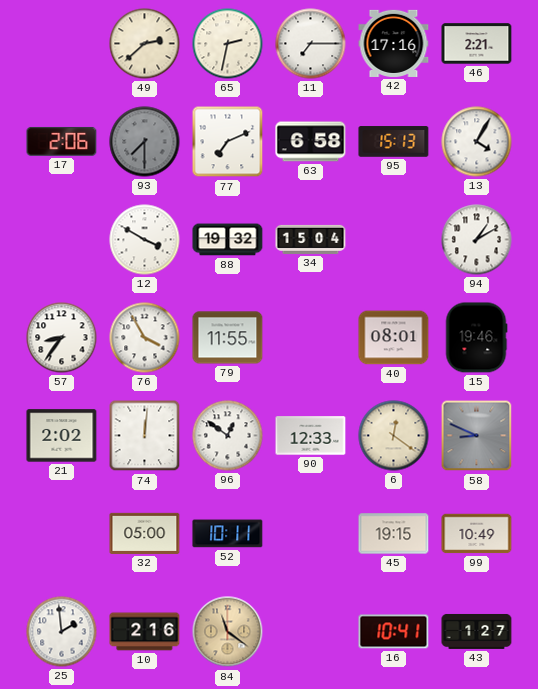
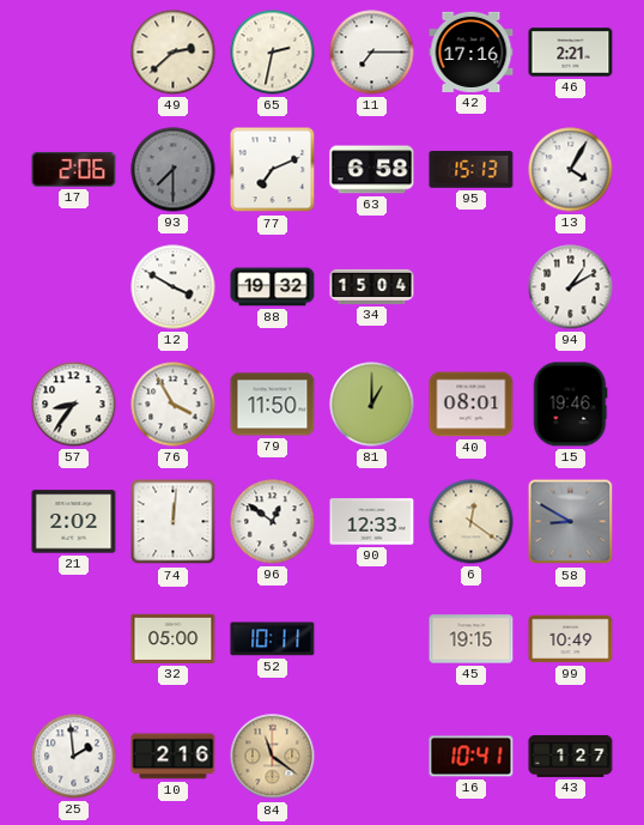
79: 11:55 -> 11:50 (273, 405)
81: none -> 1:00 (372, 405)
58: 8:49 -> 8:50 (571, 522)
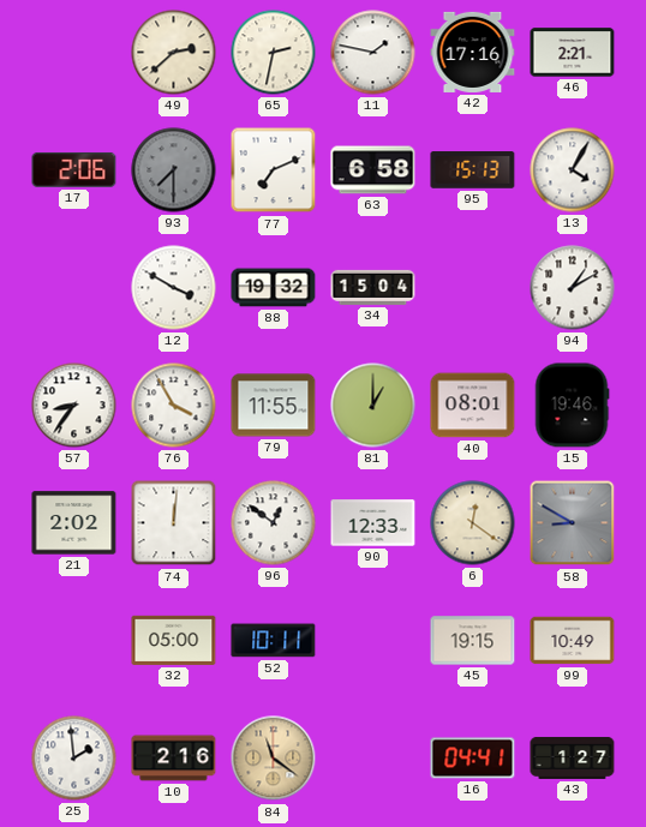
11: 7:15 -> 1:47 (373, 53)
79: 11:50 -> 11:55 (274, 406)
16: 10:41 -> 04:41 (473, 759)
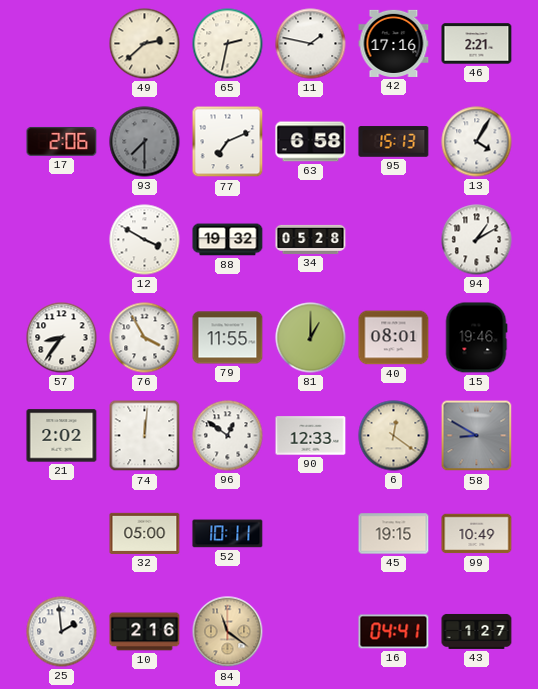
34: 15:04 -> 05:28 (311, 239)
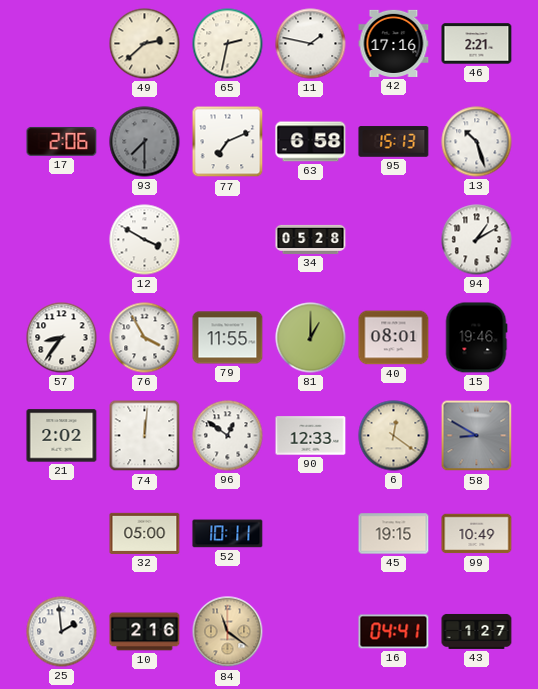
13: 4:05 -> 10:27 (477, 142)
88: 19:32 -> none (228, 240)
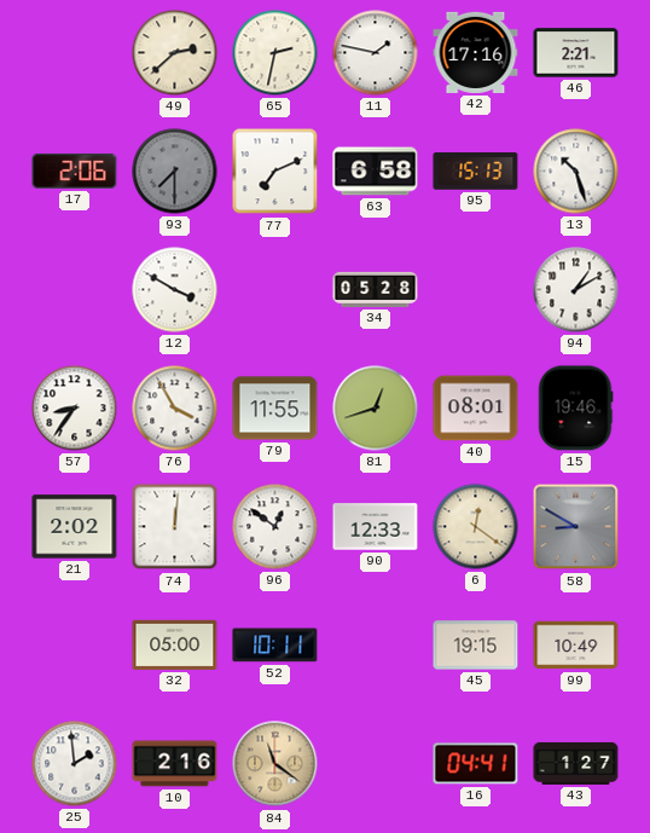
81: 1:00 -> 12:42 (376, 409)
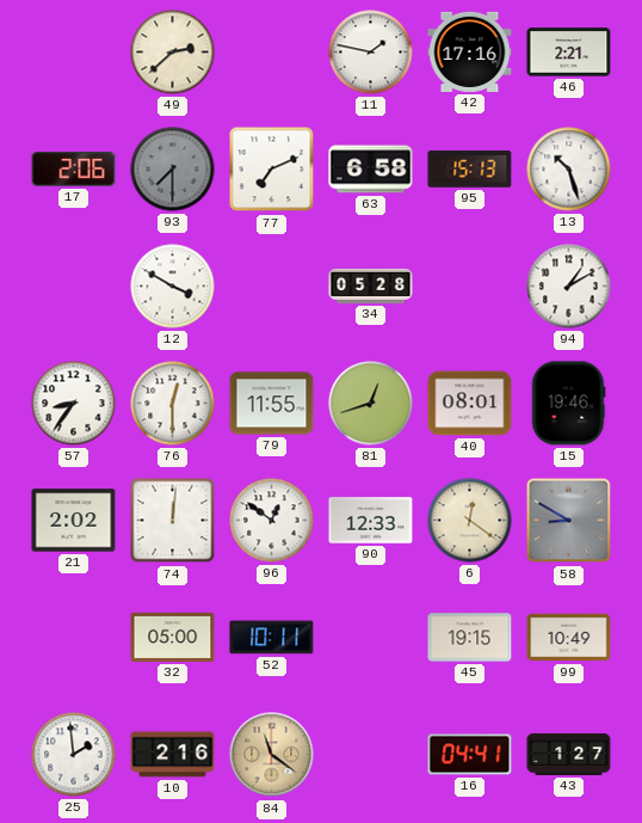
65: 2:32 -> none (275, 53)
76: 3:55 -> 12:30 (173, 404)
